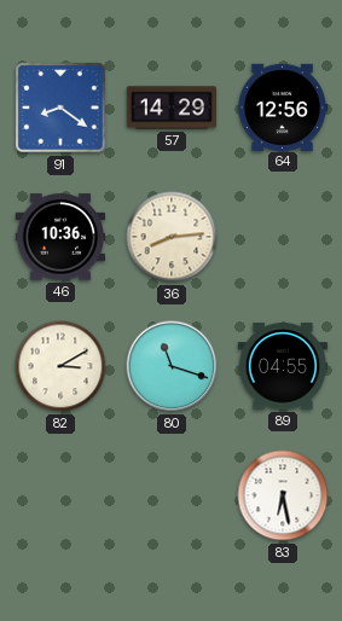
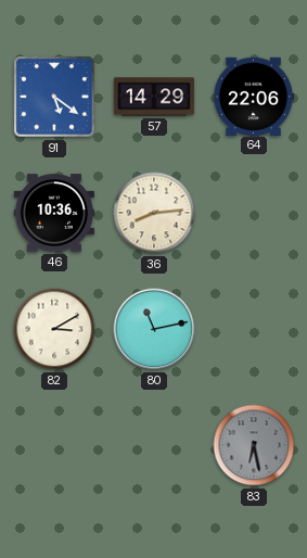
91: 8:21 -> 5:21 (54, 97)
64: 12:56 -> 22:06 (253, 96)
80: 11:18 -> 11:13 (154, 329)
89: 04:55 -> none (282, 366)
83 dial: white -> grey (254, 445)
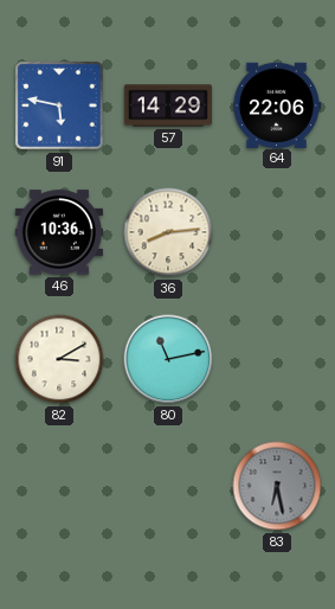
91: 5:21 -> 5:47 (59, 105)
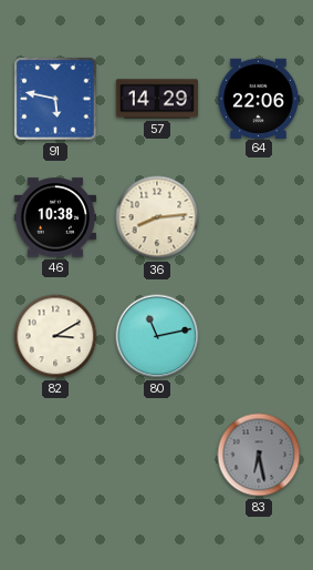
46: 10:36 -> 10:38 (54, 217)
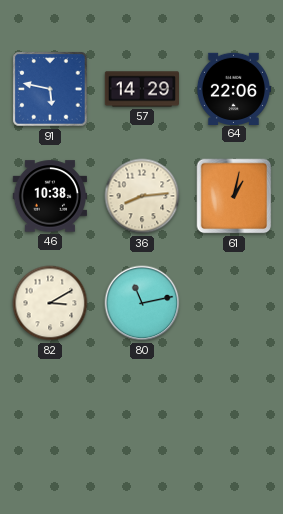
61: none -> 1:02 (234, 196)
83: 6:28 -> none (259, 455)
